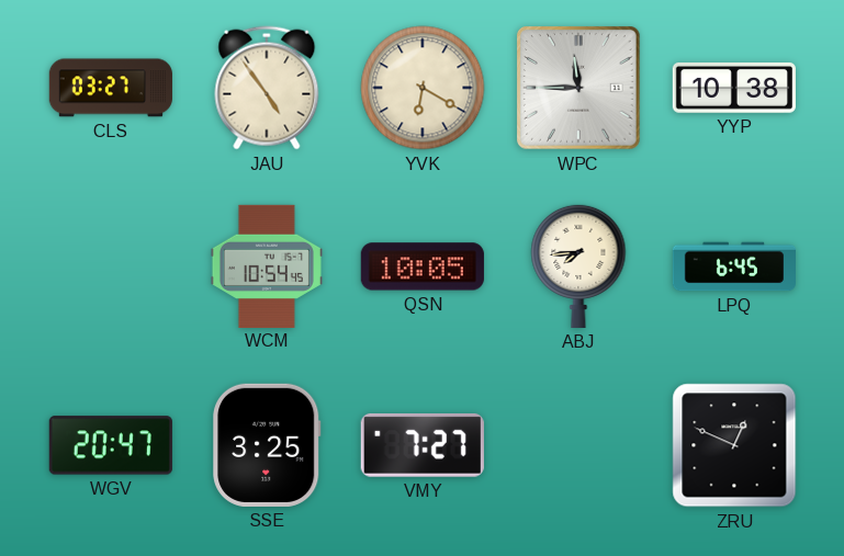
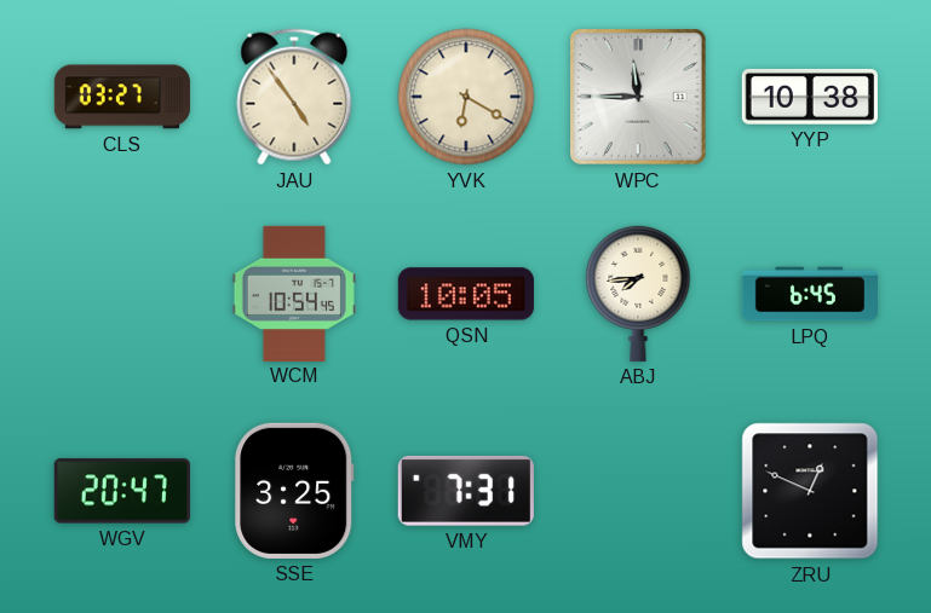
VMY: 7:27 -> 7:31 (466, 491)
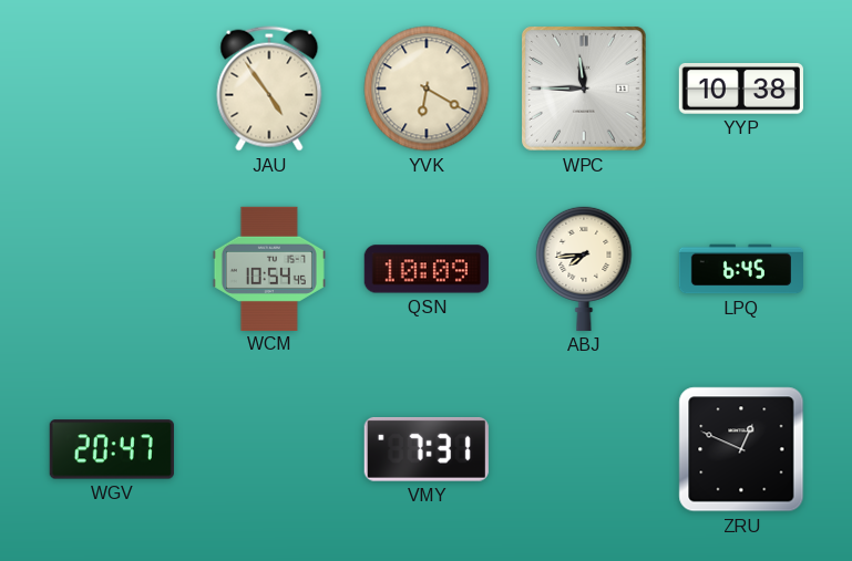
CLS: 03:27 -> none (122, 97)
QSN: 10:05 -> 10:09 (427, 269)
SSE: 3:25 -> none (294, 491)
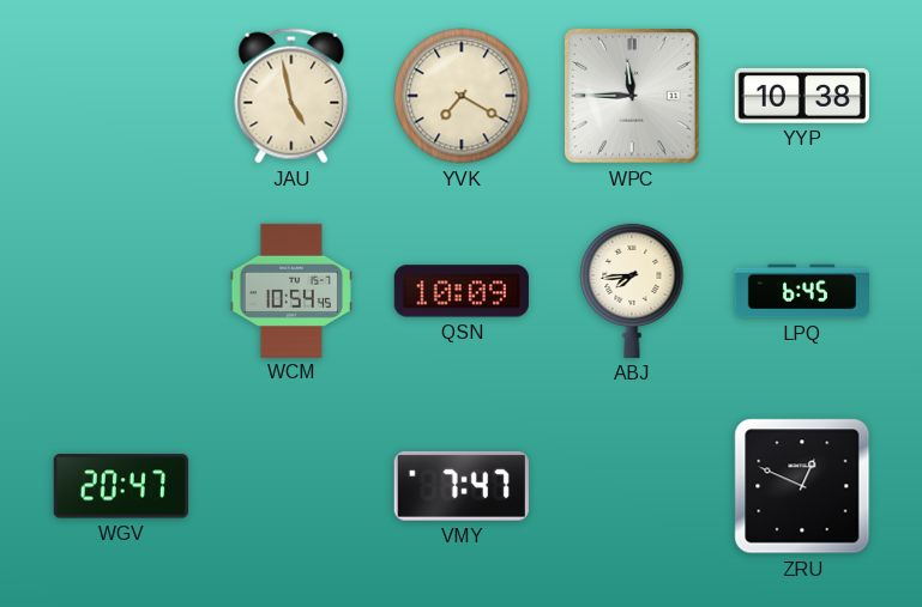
JAU: 4:54 -> 4:58 (291, 96)
YVK: 6:20 -> 7:20 (462, 96)
VMY: 7:31 -> 7:47 (462, 486)
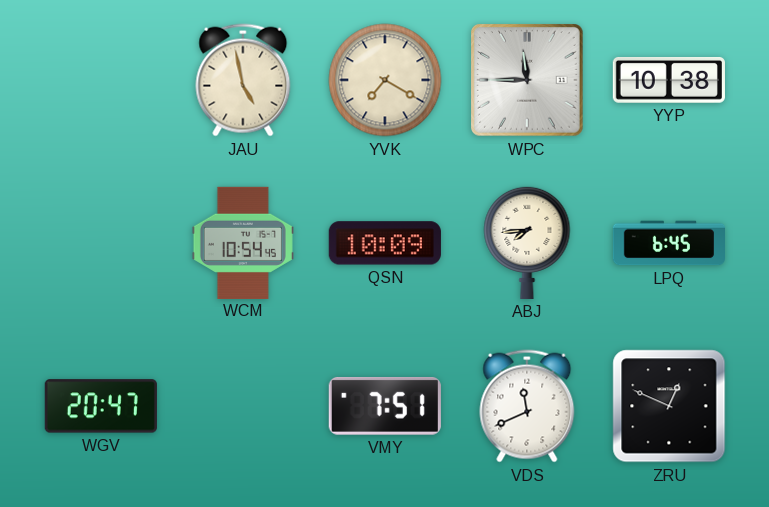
VMY: 7:47 -> 7:51 (385, 406)
VDS: none -> 11:41 (527, 406)
